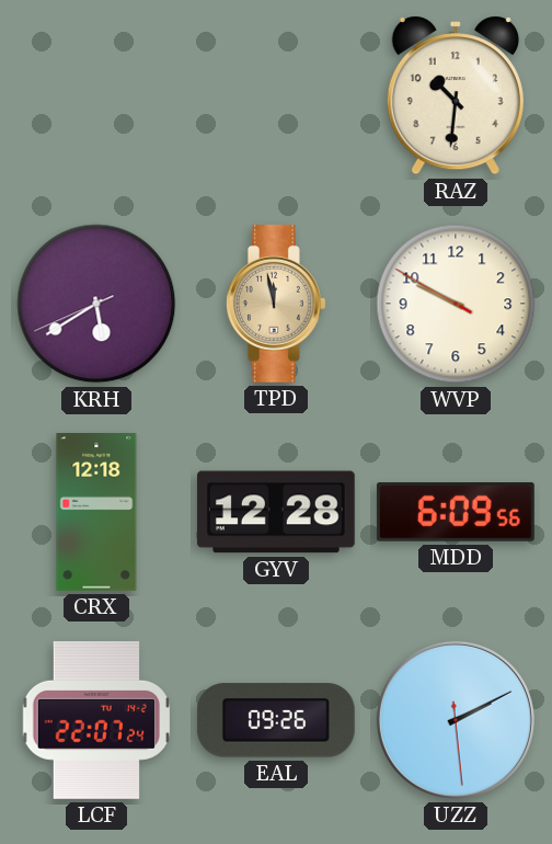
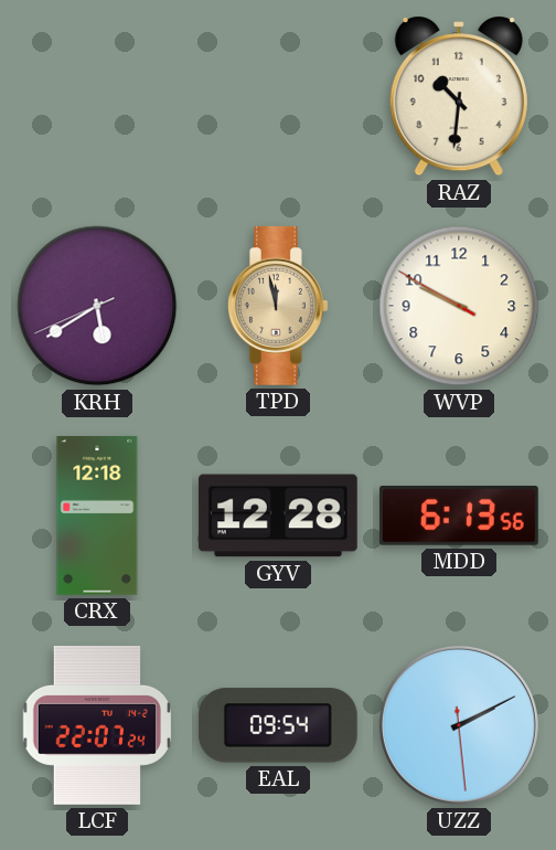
MDD: 6:09 -> 6:13 (459, 517)
EAL: 09:26 -> 09:54 (278, 725)
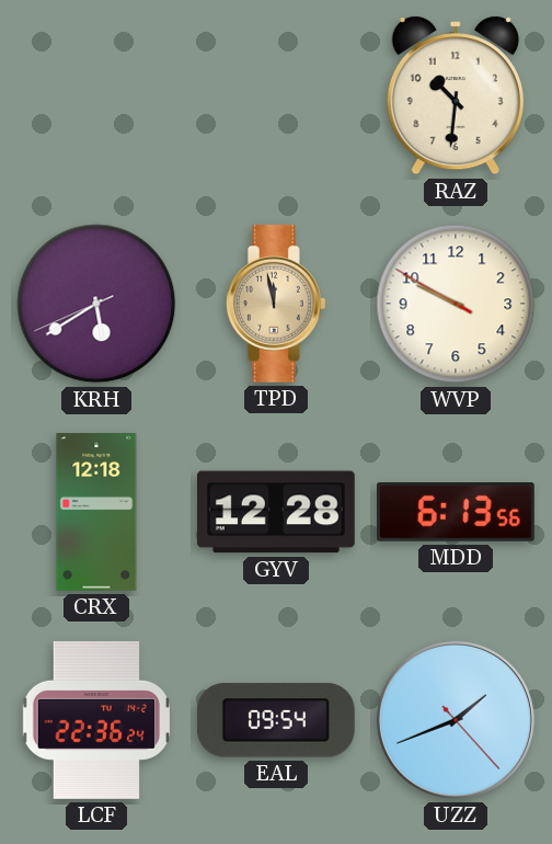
LCF: 22:07 -> 22:36 (95, 720)
UZZ: 2:10 -> 1:41 (456, 720)
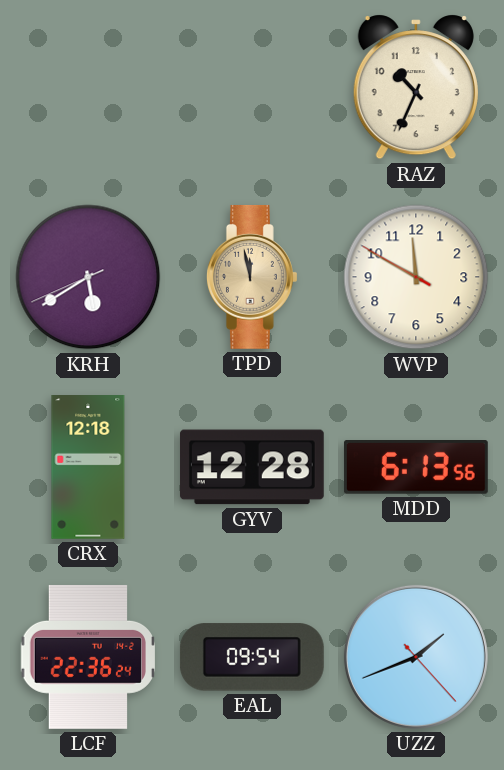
RAZ: 10:31 -> 10:34 (416, 87)
WVP: 9:49 -> 11:49 (416, 277)
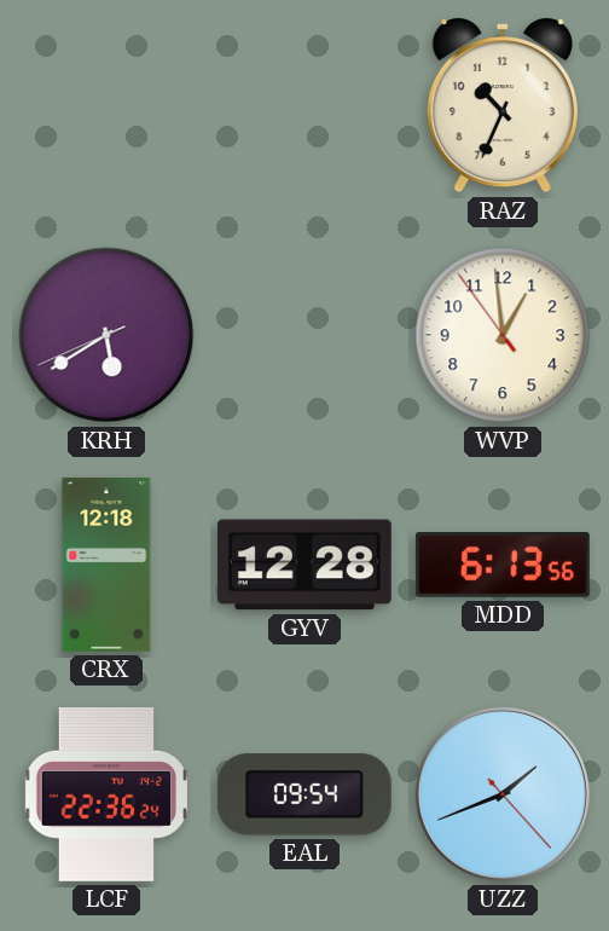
TPD: 11:58 -> none (252, 277)
WVP: 11:49 -> 12:58 (503, 335)
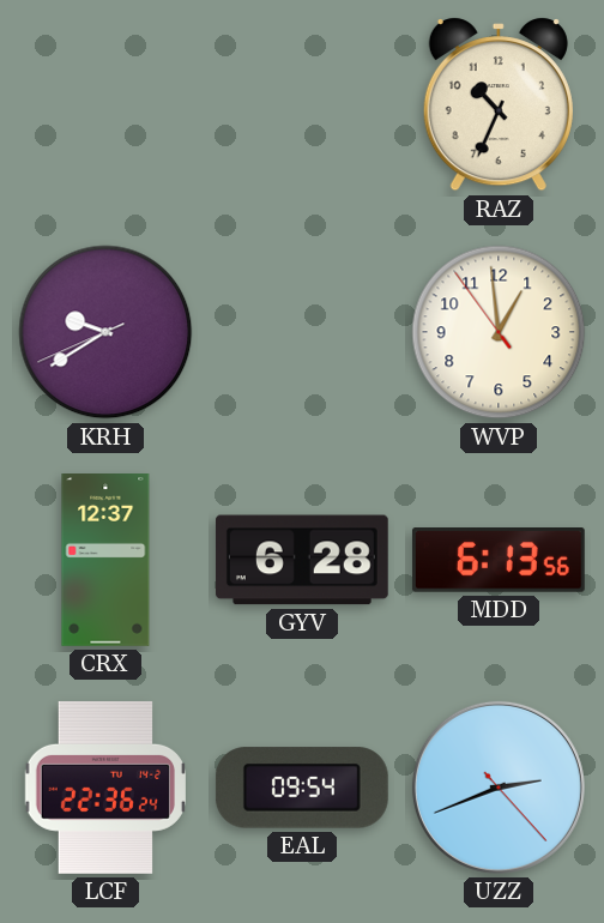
KRH: 5:39 -> 9:39 (105, 332)
CRX: 12:18 -> 12:37 (105, 561)
GYV: 12:28 -> 6:28 (302, 560)
UZZ: 1:41 -> 2:41 (499, 788)
